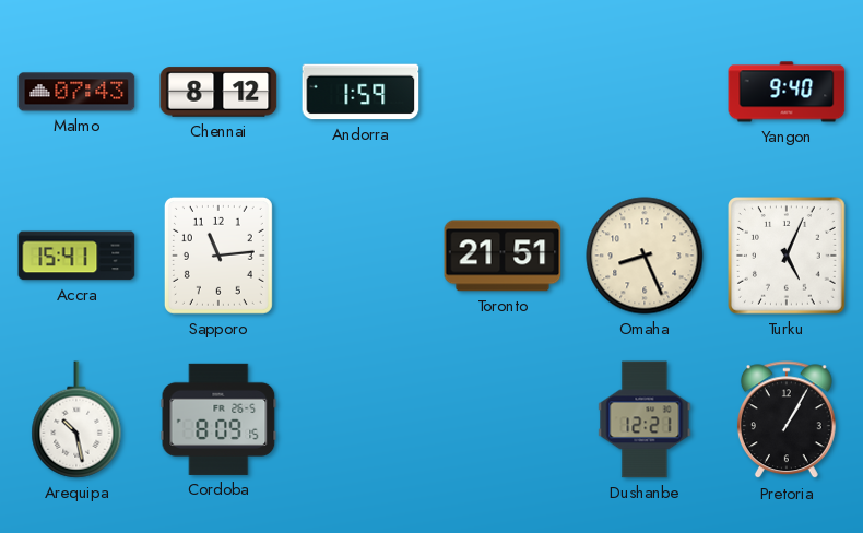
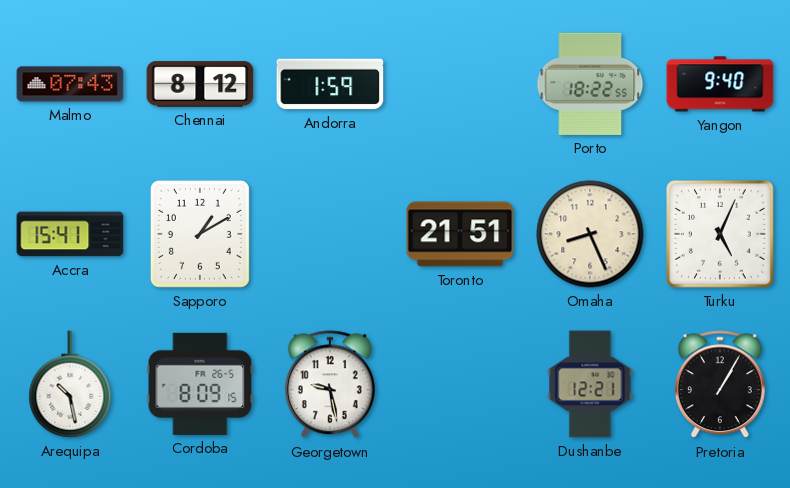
Porto: none -> 18:22 (590, 84)
Sapporo: 11:14 -> 1:10 (200, 234)
Georgetown: none -> 9:28 (330, 385)
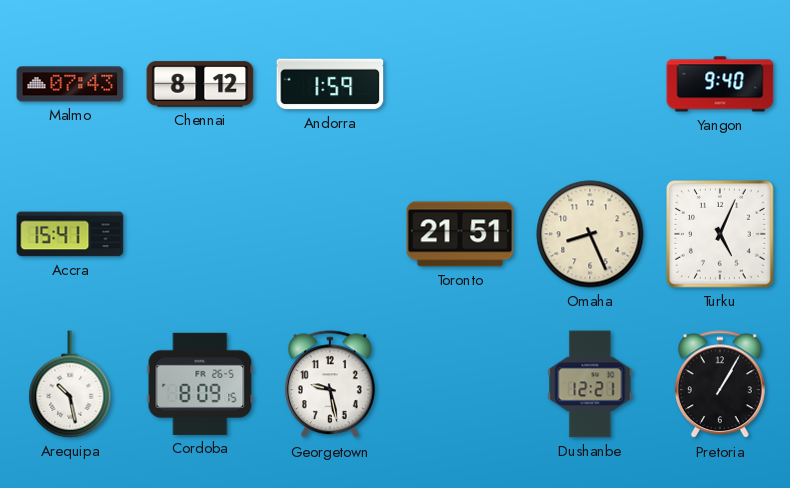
Porto: 18:22 -> none (590, 84)
Sapporo: 1:10 -> none (200, 234)
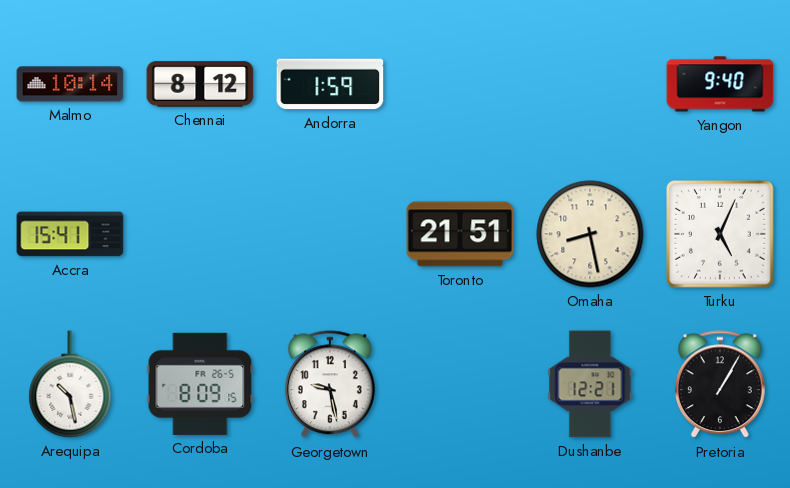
Malmo: 07:43 -> 10:14 (70, 84)
Omaha: 8:26 -> 8:28 (590, 234)
